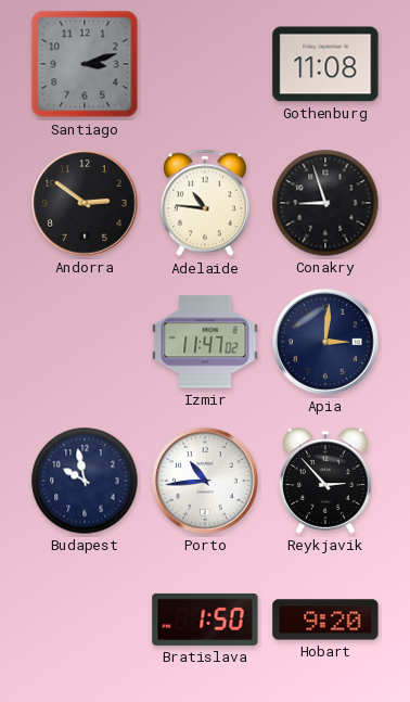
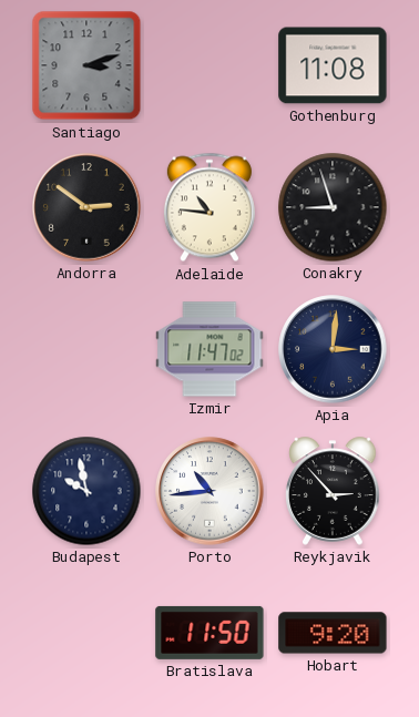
Bratislava: 1:50 -> 11:50 (209, 633)
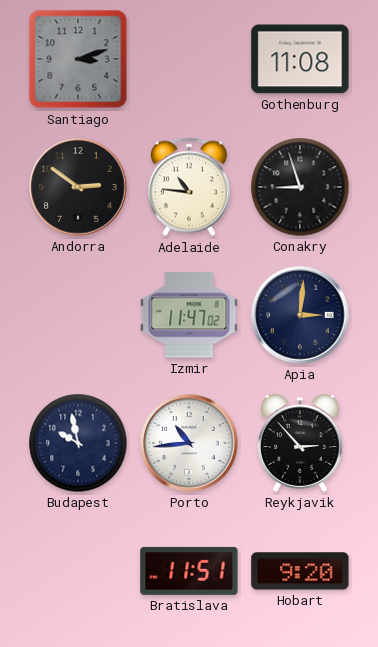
Bratislava: 11:50 -> 11:51 (189, 571)
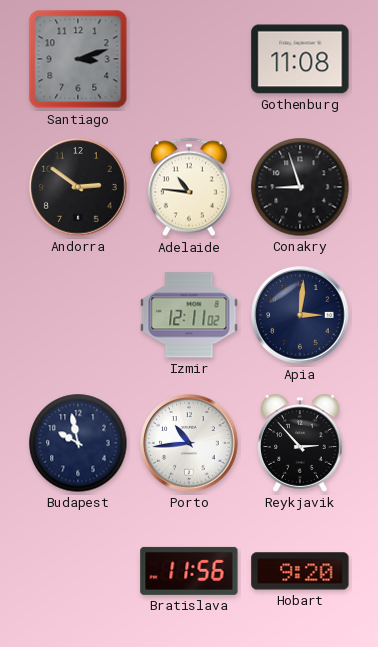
Izmir: 11:47 -> 12:11 (189, 315)
Bratislava: 11:51 -> 11:56 (189, 571)
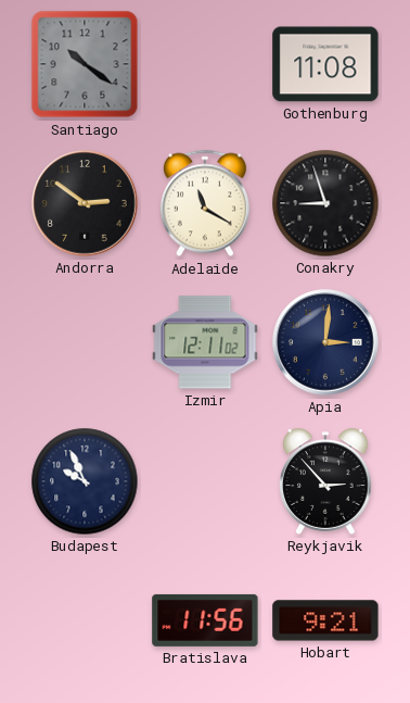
Santiago: 3:12 -> 10:21 (85, 64)
Adelaide: 10:46 -> 11:20 (205, 203)
Budapest: 9:58 -> 9:56 (85, 481)
Porto: 10:44 -> none (189, 443)
Hobart: 9:20 -> 9:21 (325, 620)
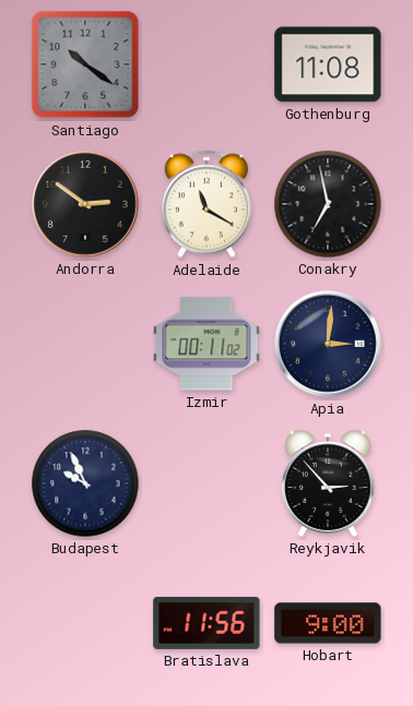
Conakry: 8:57 -> 6:58 (328, 204)
Izmir: 12:11 -> 00:11 (206, 344)
Hobart: 9:21 -> 9:00 (328, 623)
